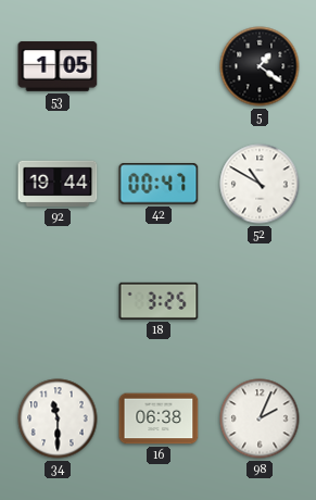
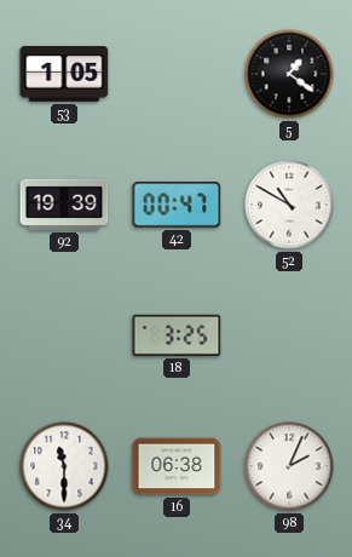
92: 19:44 -> 19:39 (64, 205)
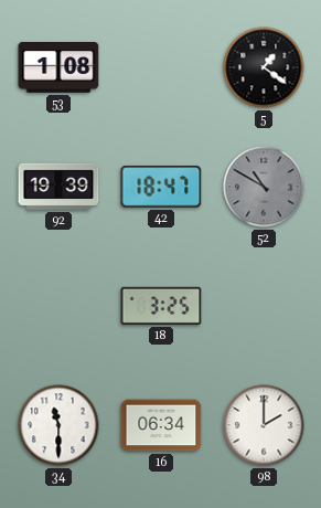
53: 1:05 -> 1:08 (58, 68)
42: 00:47 -> 18:47 (161, 187)
52 dial: white -> grey (264, 187)
16: 06:38 -> 06:34 (161, 425)
98: 2:04 -> 2:00 (264, 425)
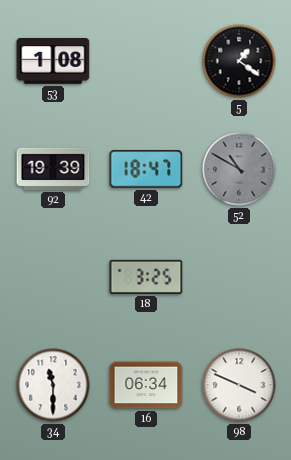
98: 2:00 -> 3:49 (239, 385)
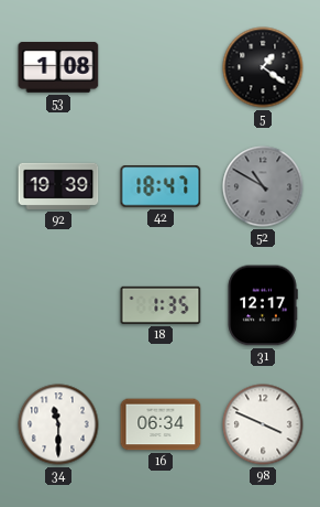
18: 3:25 -> 1:35 (161, 305)
31: none -> 12:17 (263, 305)
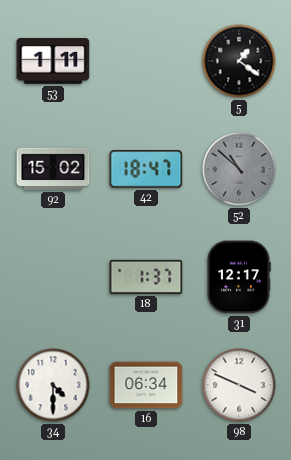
53: 1:08 -> 1:11 (53, 62)
92: 19:39 -> 15:02 (53, 169)
52: 10:50 -> 10:52 (239, 169)
18: 1:35 -> 1:37 (146, 277)
34: 11:30 -> 4:30 (53, 385)
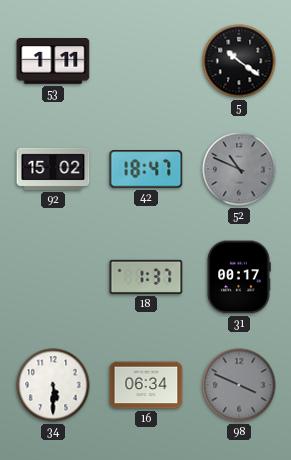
5: 1:21 -> 10:21 (239, 61)
52: 10:52 -> 10:49 (239, 169)
31: 12:17 -> 00:17 (239, 277)
34: 4:30 -> 5:30 (53, 385)
98 dial: white -> grey (239, 385)
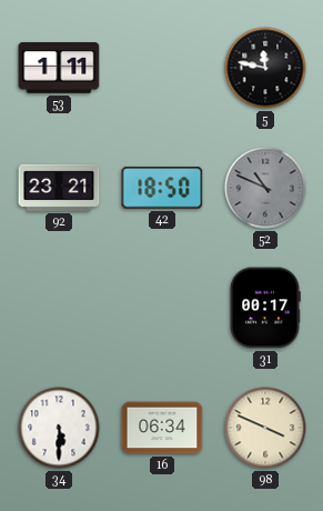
5: 10:21 -> 11:47 (265, 68)
92: 15:02 -> 23:21 (59, 188)
42: 18:47 -> 18:50 (162, 188)
18: 1:37 -> none (146, 277)
98 dial: grey -> cream (265, 428)
